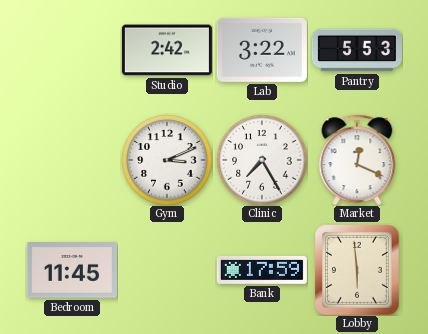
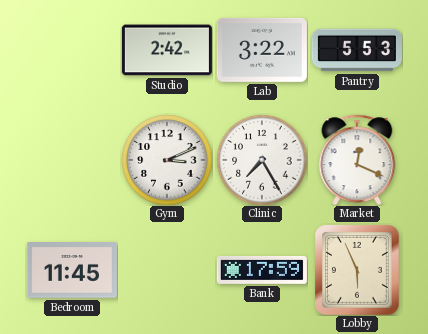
Lobby: 5:59 -> 5:56 (358, 270)
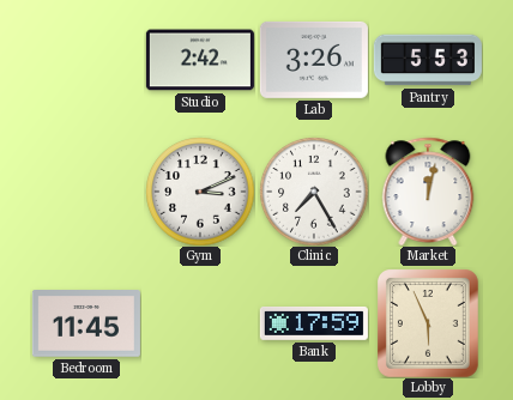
Lab: 3:22 -> 3:26 (314, 60)
Market: 12:19 -> 12:02 (428, 190)
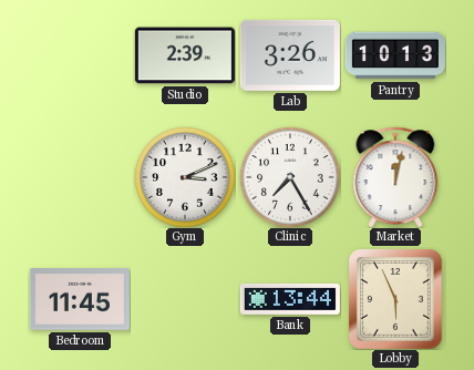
Studio: 2:42 -> 2:39 (185, 55)
Pantry: 5:53 -> 10:13 (395, 55)
Bank: 17:59 -> 13:44 (290, 299)
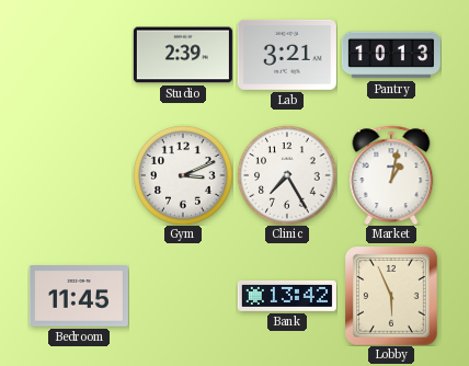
Lab: 3:26 -> 3:21 (287, 55)
Market: 12:02 -> 1:02 (391, 174)
Bank: 13:44 -> 13:42 (287, 296)
